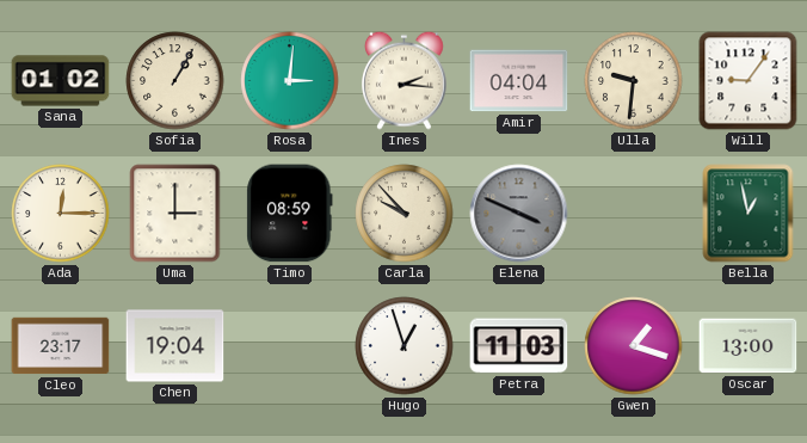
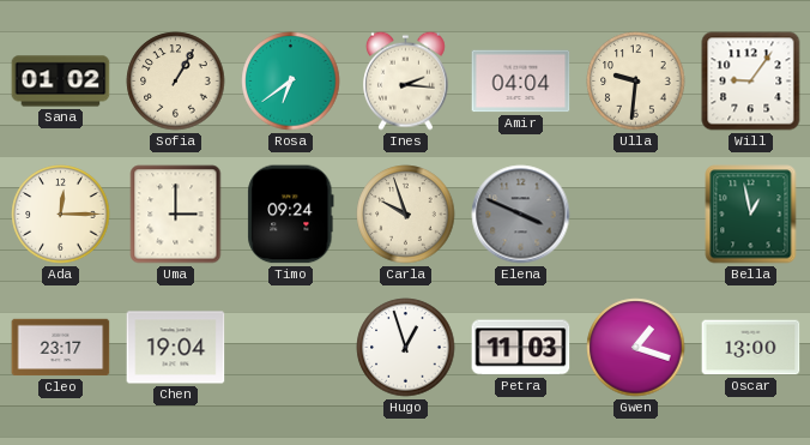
Rosa: 3:01 -> 6:39 (291, 82)
Timo: 08:59 -> 09:24 (291, 215)
Carla: 9:53 -> 9:57 (406, 215)
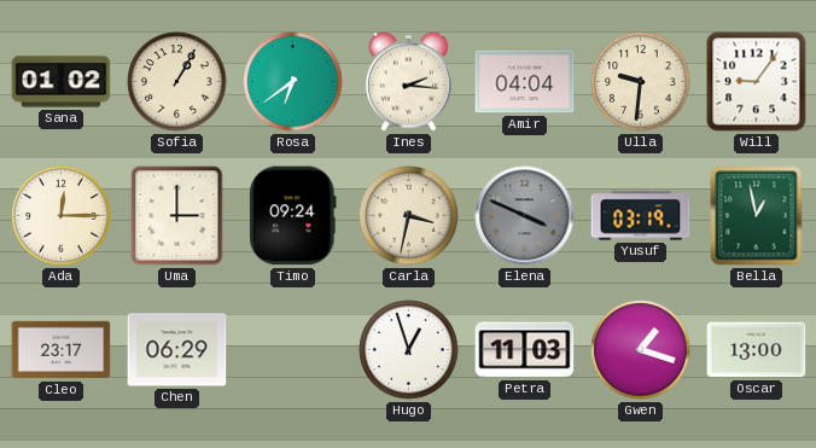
Carla: 9:57 -> 3:32 (409, 216)
Yusuf: none -> 03:19 (641, 216)
Chen: 19:04 -> 06:29 (177, 350)
